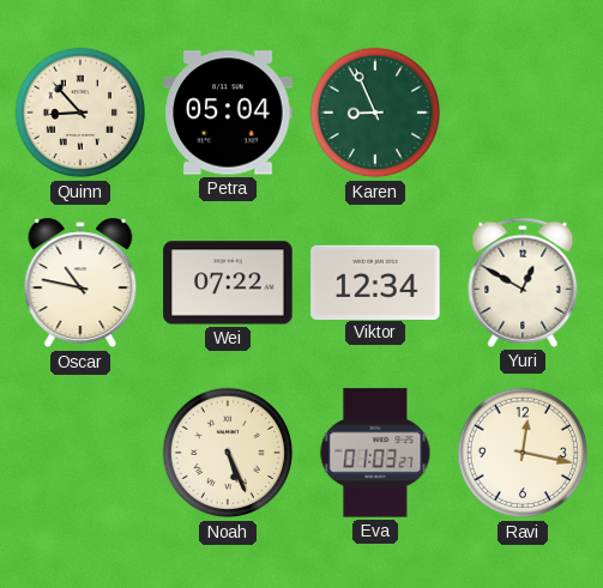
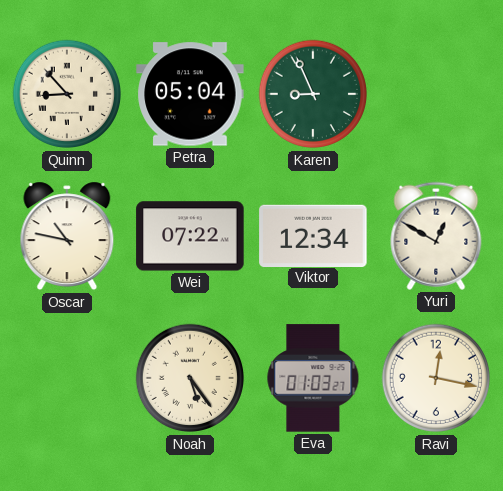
Noah: 5:26 -> 5:24 (190, 378)
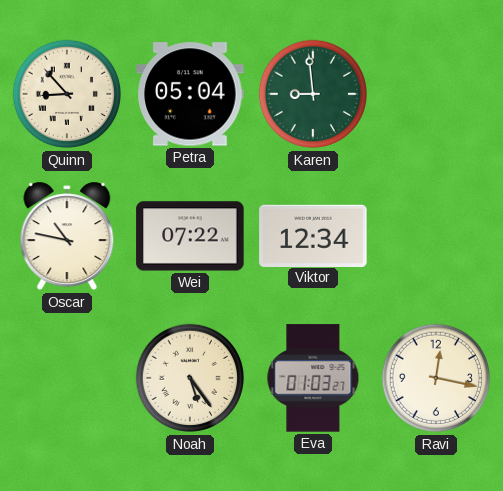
Karen: 8:56 -> 8:59 (313, 94)
Yuri: 12:50 -> none (436, 236)
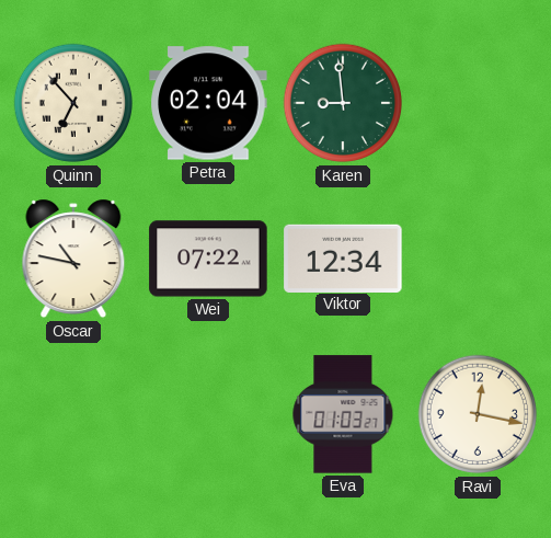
Quinn: 8:53 -> 6:53 (73, 103)
Petra: 05:04 -> 02:04 (208, 103)
Noah: 5:24 -> none (190, 378)
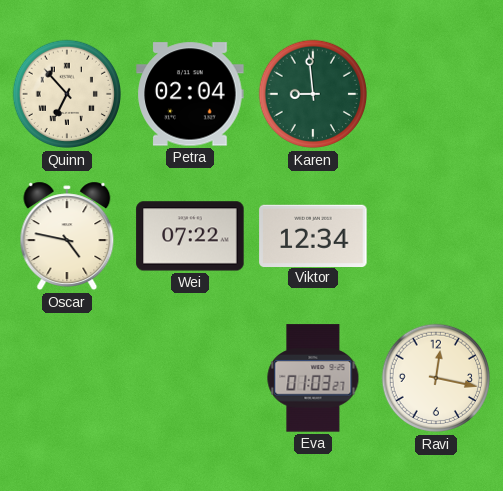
Oscar: 10:47 -> 4:47 (67, 236)
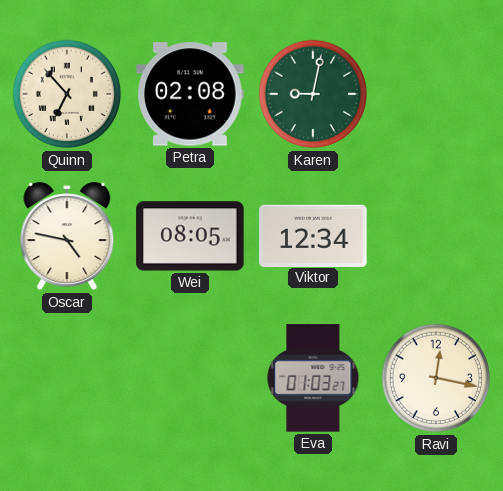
Petra: 02:04 -> 02:08 (190, 94)
Karen: 8:59 -> 9:02 (313, 94)
Wei: 07:22 -> 08:05 (190, 236)
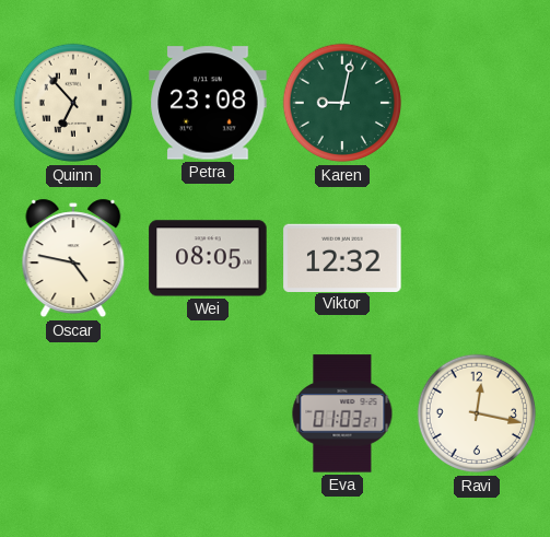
Petra: 02:08 -> 23:08 (208, 103)
Viktor: 12:34 -> 12:32 (342, 257)
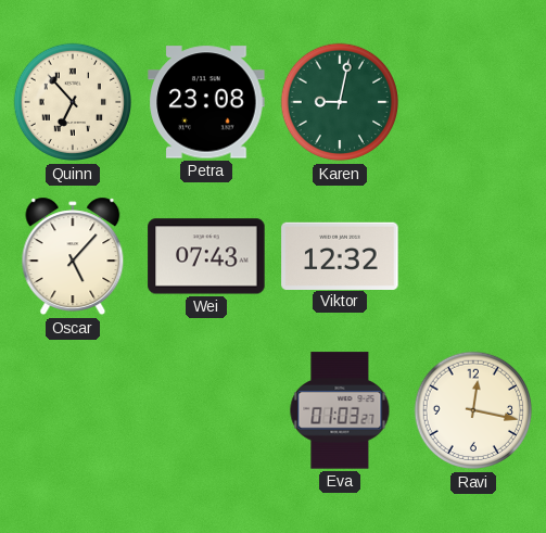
Oscar: 4:47 -> 5:07 (73, 256)
Wei: 08:05 -> 07:43 (206, 256)
